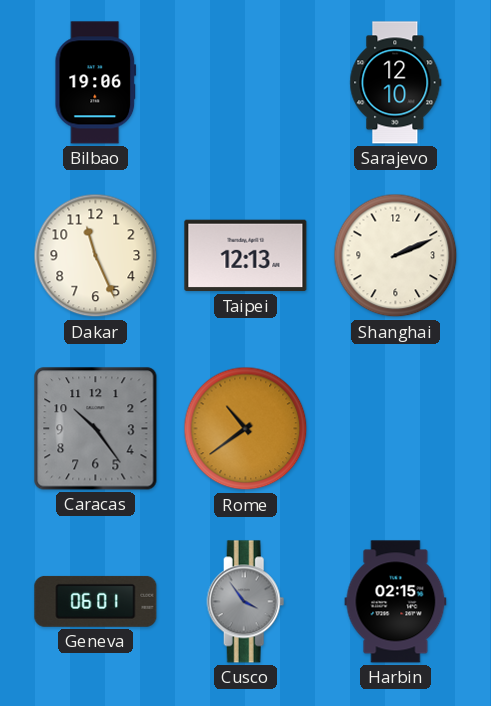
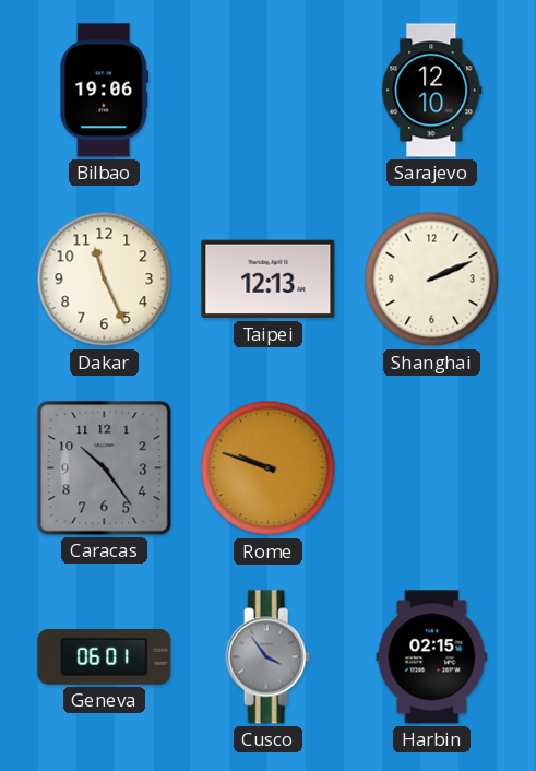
Rome: 10:39 -> 9:48 (269, 468)
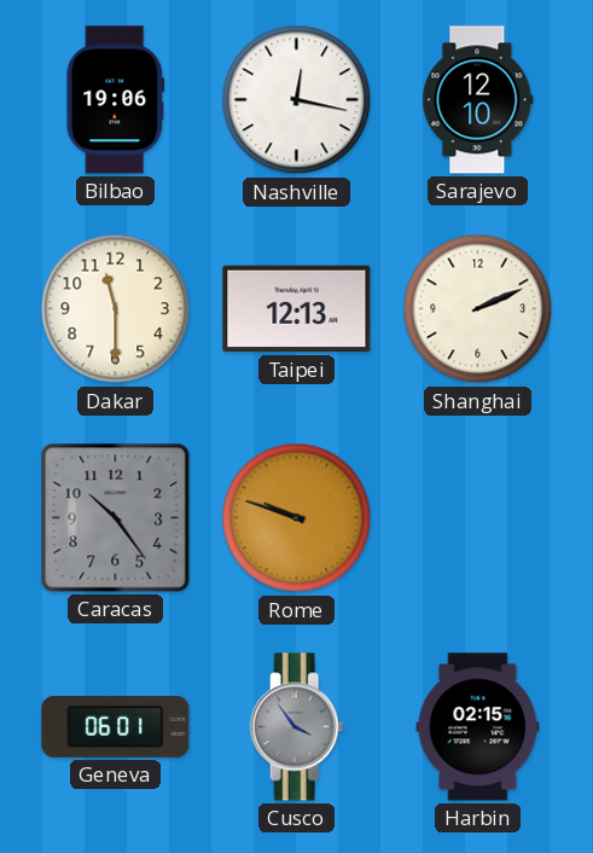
Nashville: none -> 12:17 (297, 100)
Dakar: 11:26 -> 11:30 (116, 309)
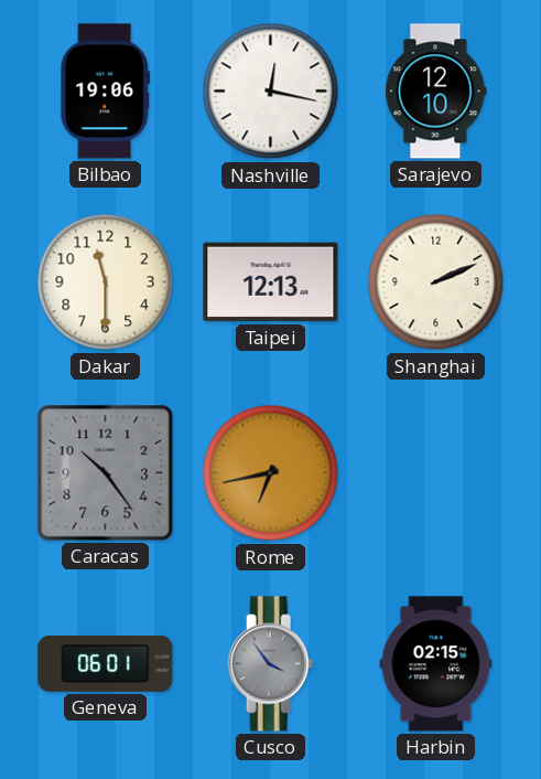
Rome: 9:48 -> 6:43 (271, 473)
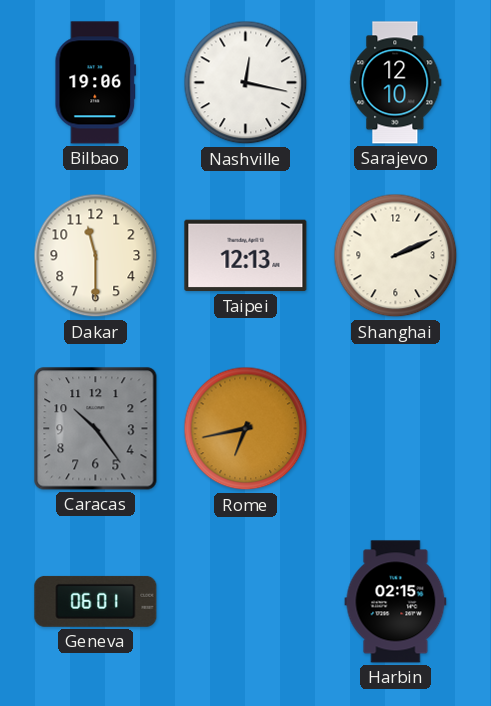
Cusco: 3:54 -> none (271, 664)
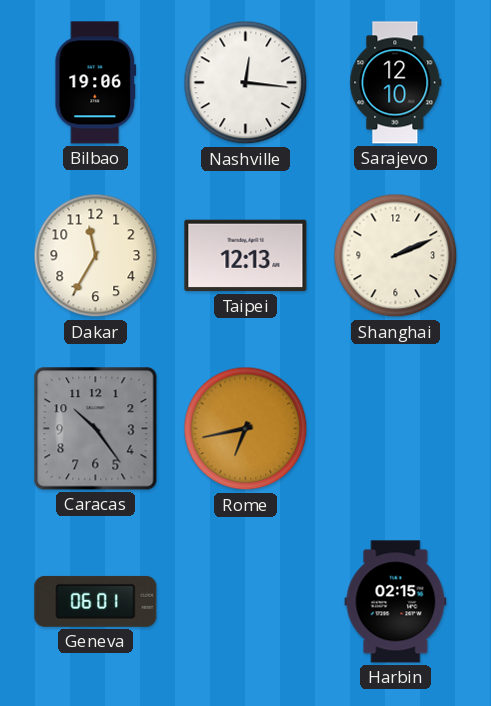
Nashville: 12:17 -> 12:16 (246, 83)
Dakar: 11:30 -> 11:35 (96, 256)
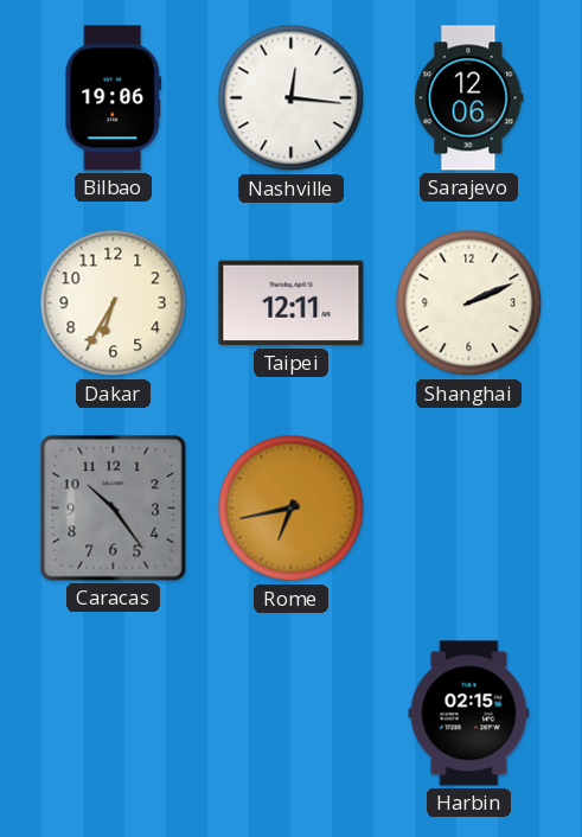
Sarajevo: 12:10 -> 12:06 (469, 98)
Dakar: 11:35 -> 6:35 (114, 304)
Taipei: 12:13 -> 12:11 (292, 304)
Geneva: 06:01 -> none (96, 601)
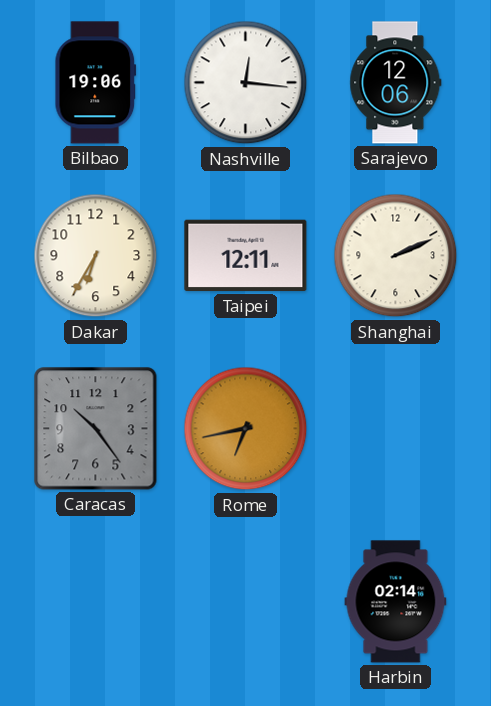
Harbin: 02:15 -> 02:14 (396, 602)
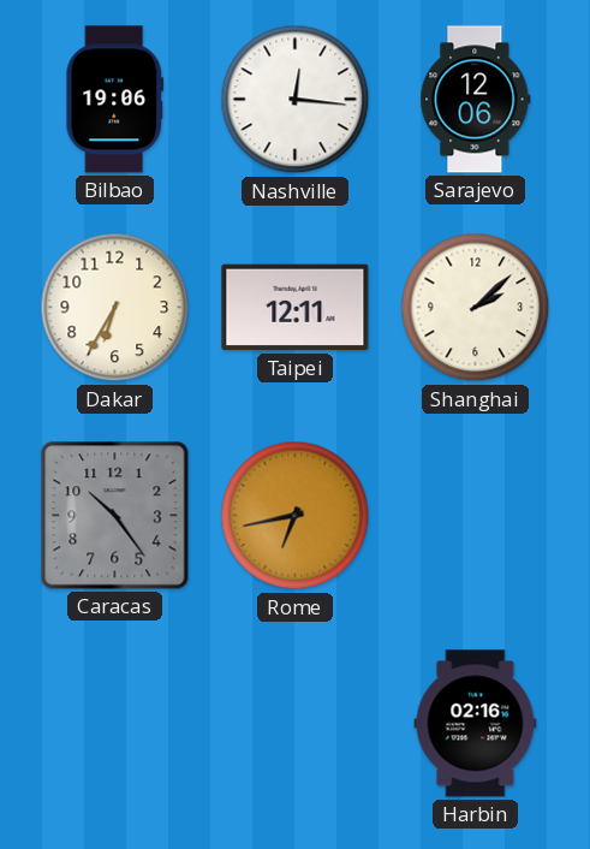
Shanghai: 2:11 -> 2:08 (476, 308)
Harbin: 02:14 -> 02:16 (476, 724)
